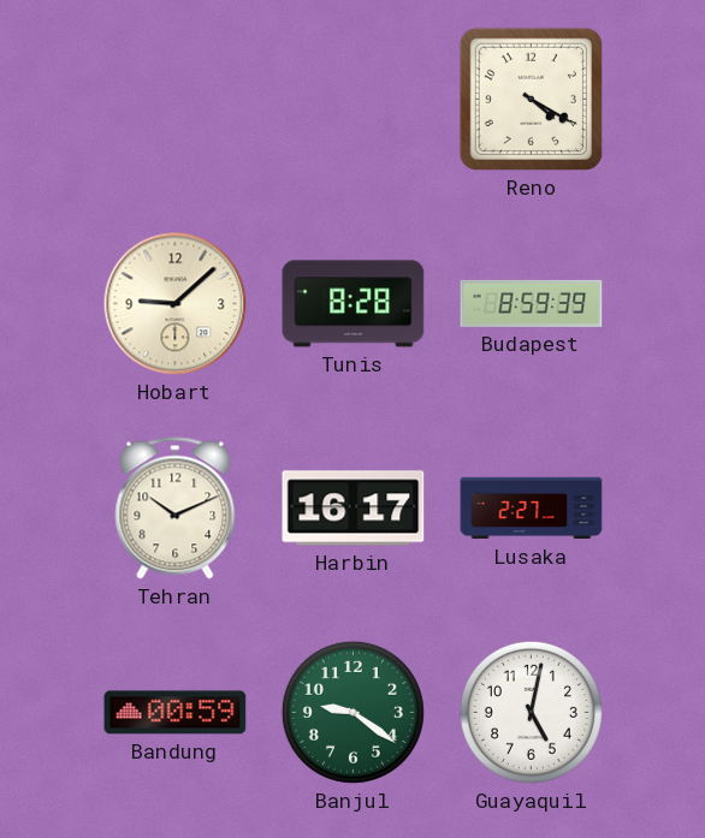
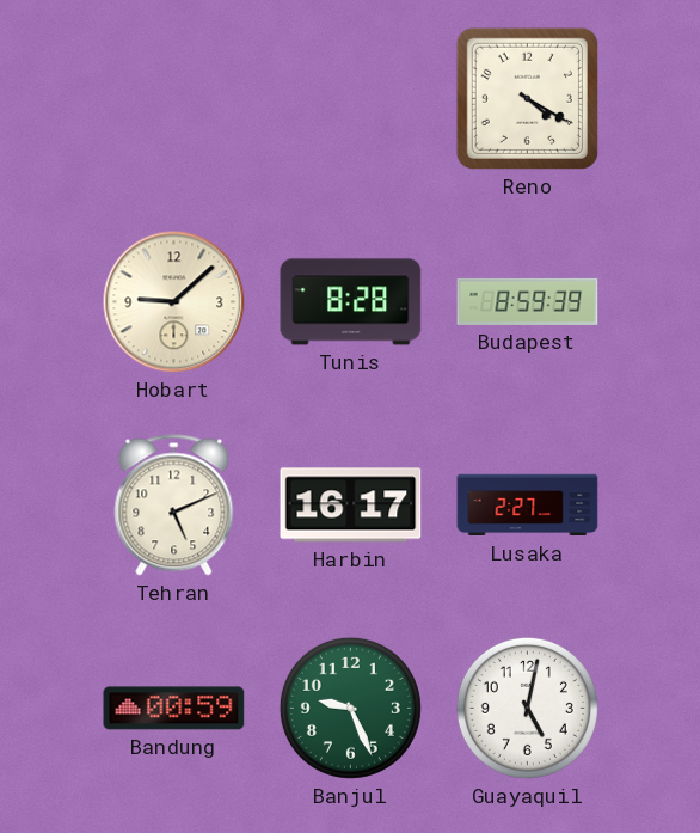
Tehran: 10:11 -> 5:11 (174, 506)
Banjul: 9:21 -> 9:26 (350, 708)
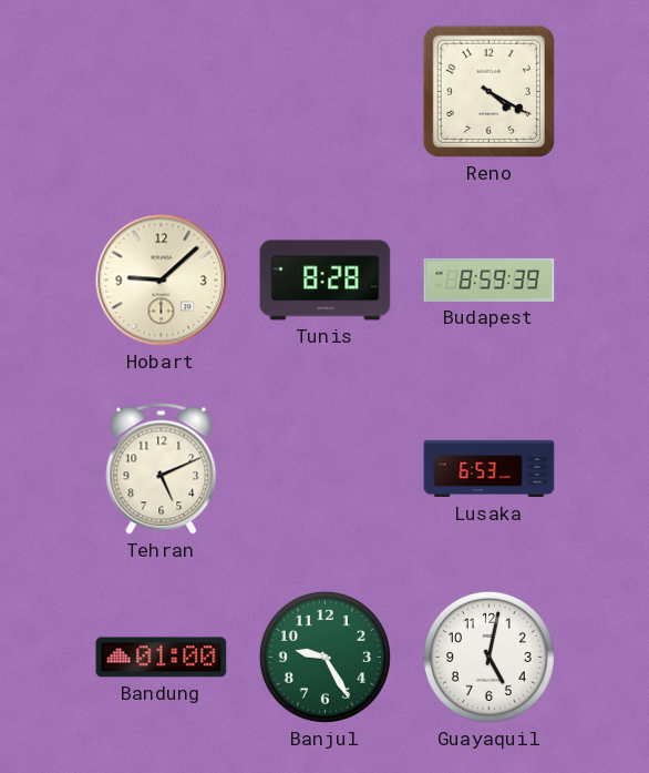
Harbin: 16:17 -> none (351, 506)
Lusaka: 2:27 -> 6:53 (490, 469)
Bandung: 00:59 -> 01:00 (162, 658)
Banjul: 9:26 -> 9:25 (324, 657)
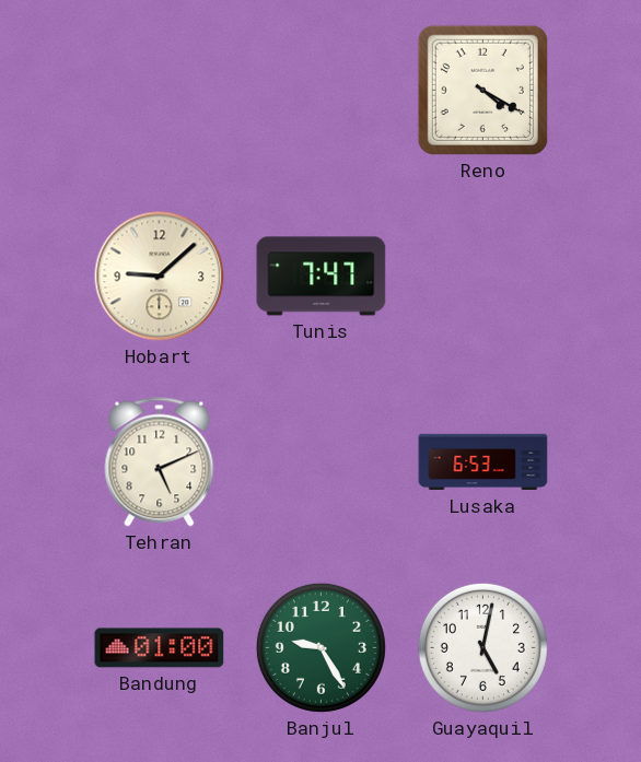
Tunis: 8:28 -> 7:47 (322, 277)
Budapest: 8:59 -> none (490, 279)
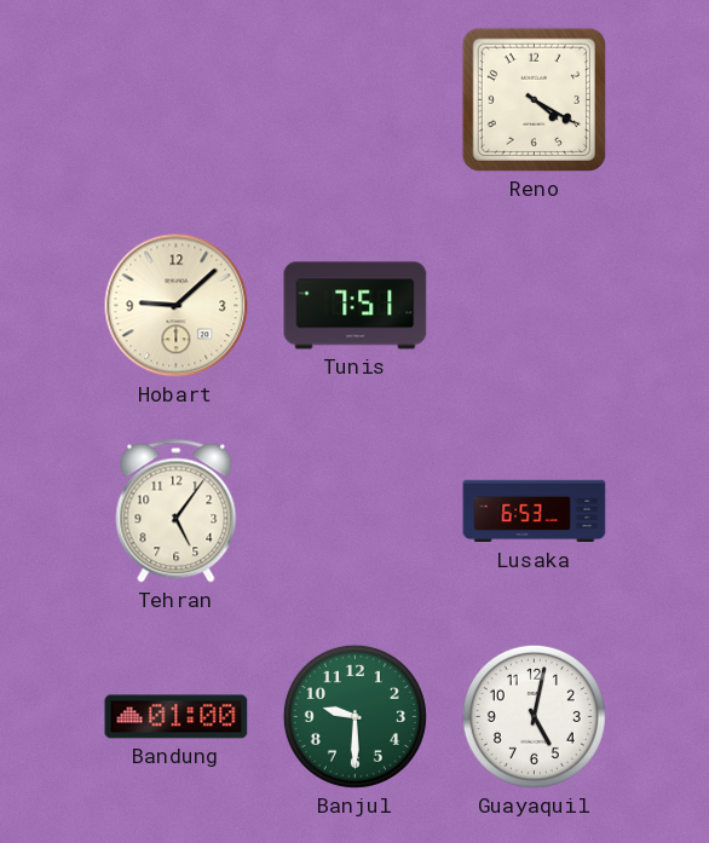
Tunis: 7:47 -> 7:51 (356, 306)
Tehran: 5:11 -> 5:06 (177, 512)
Banjul: 9:25 -> 9:30 (354, 716)
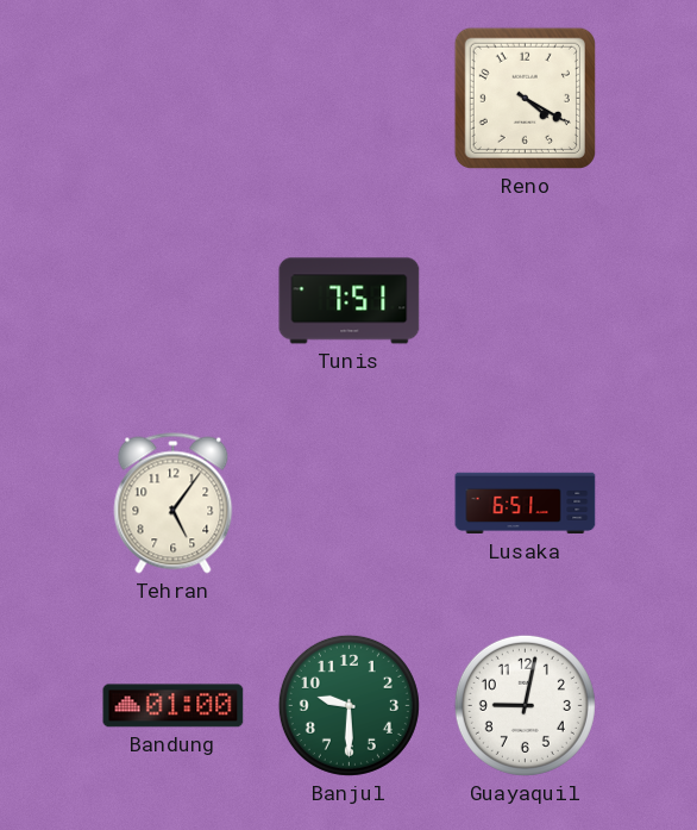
Hobart: 9:08 -> none (177, 306)
Lusaka: 6:53 -> 6:51 (526, 504)
Guayaquil: 5:02 -> 9:02 (525, 705)
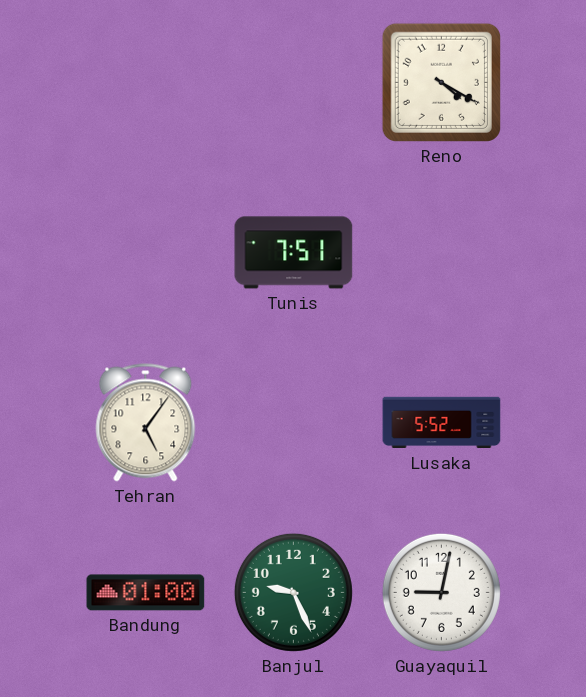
Lusaka: 6:51 -> 5:52 (442, 423)
Banjul: 9:30 -> 9:26 (293, 592)
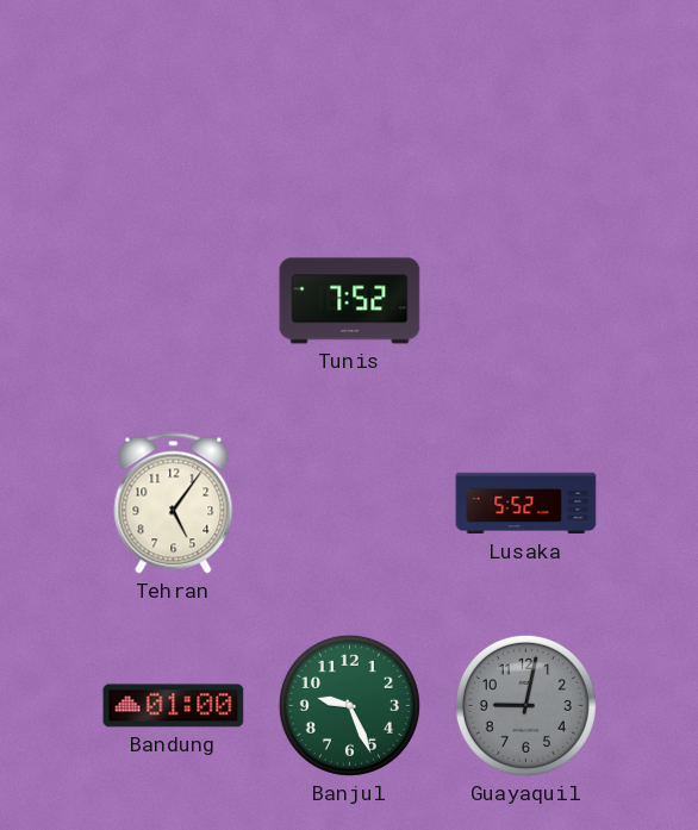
Reno: 4:20 -> none (441, 82)
Tunis: 7:51 -> 7:52 (350, 301)
Guayaquil dial: white -> grey (525, 705)
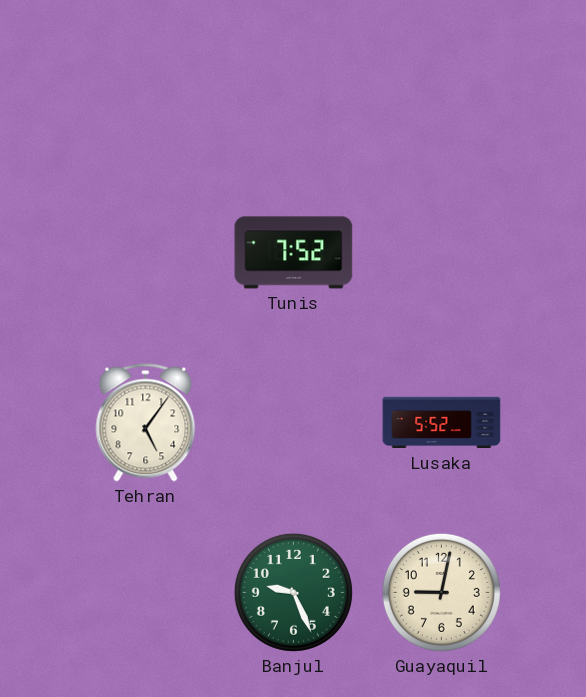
Bandung: 01:00 -> none (174, 706)
Guayaquil dial: grey -> cream (441, 592)
